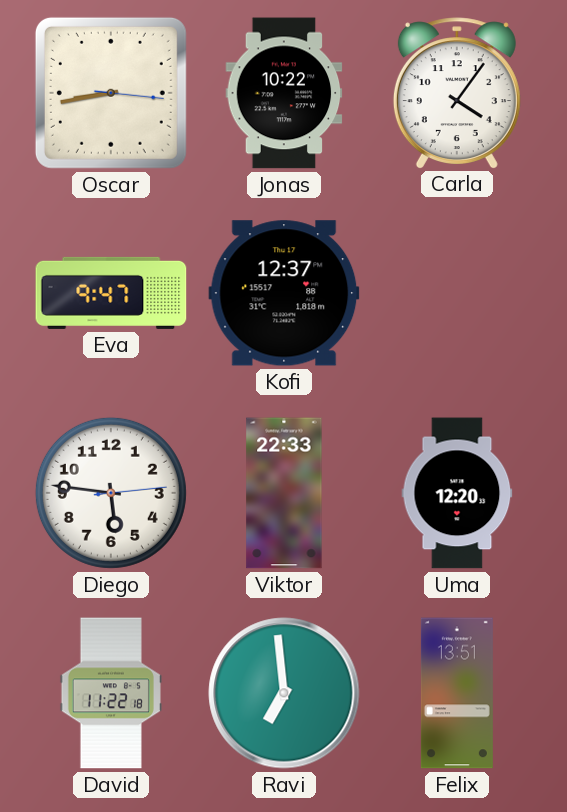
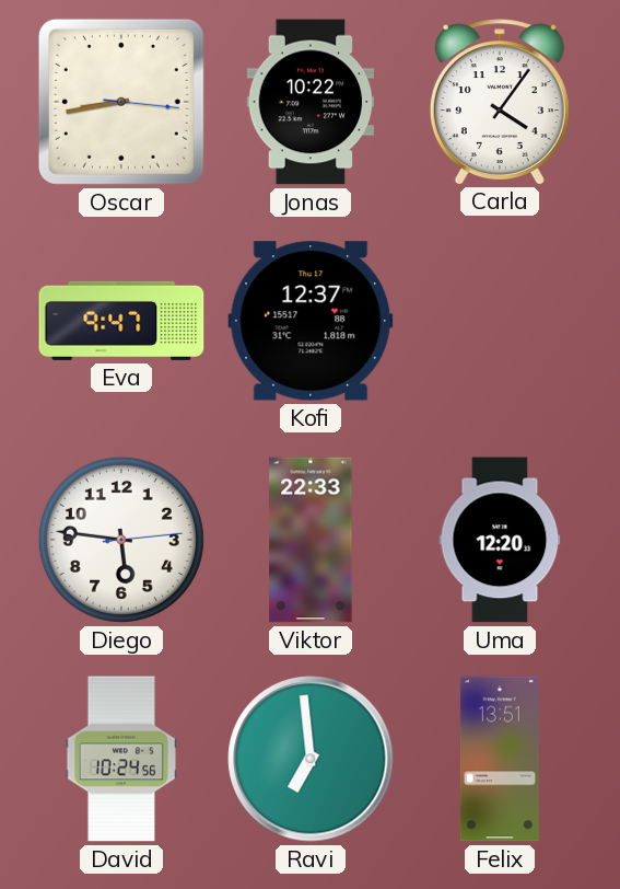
David: 11:22 -> 10:24 (121, 759)
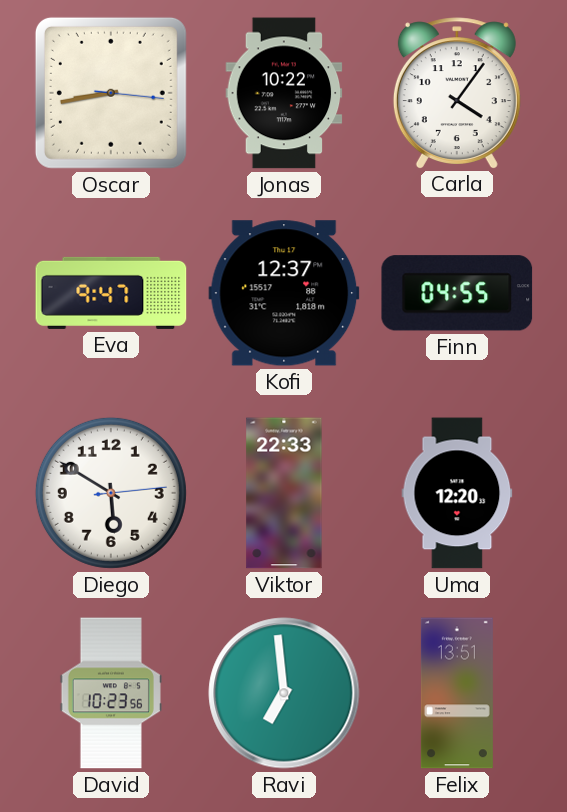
Finn: none -> 04:55 (457, 293)
Diego: 5:46 -> 5:50 (111, 493)
David: 10:24 -> 10:23 (111, 693)
